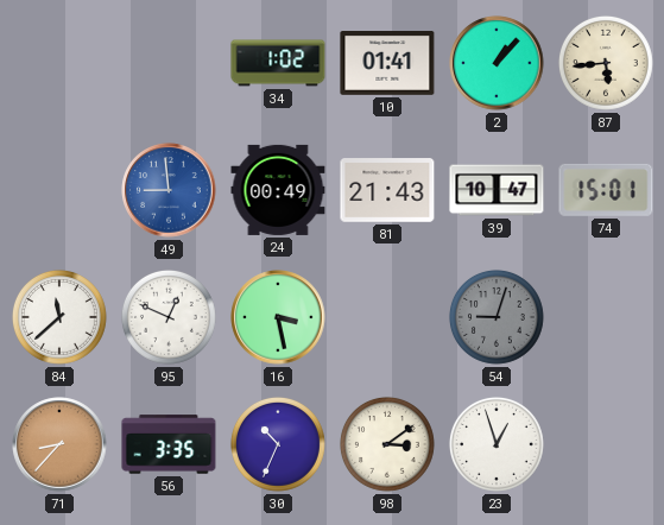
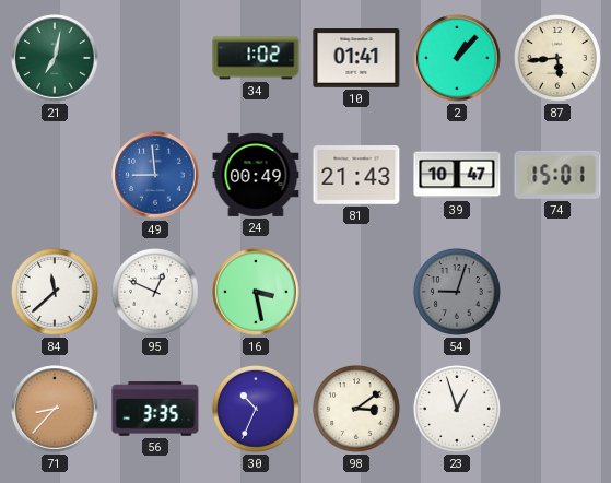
21: none -> 7:02 (55, 58)
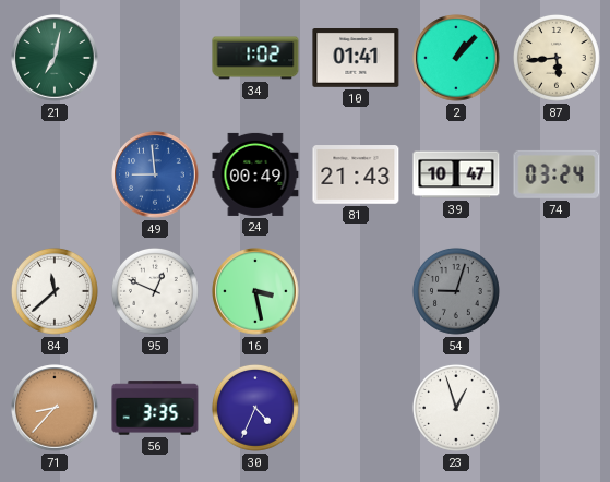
74: 15:01 -> 03:24 (557, 174)
30: 10:34 -> 4:34 (255, 408)
98: 3:09 -> none (356, 409)
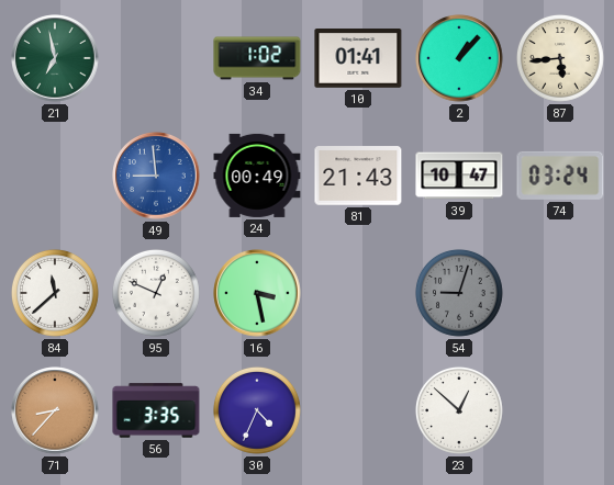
21: 7:02 -> 6:58 (55, 58)
23: 12:57 -> 12:52 (459, 410)
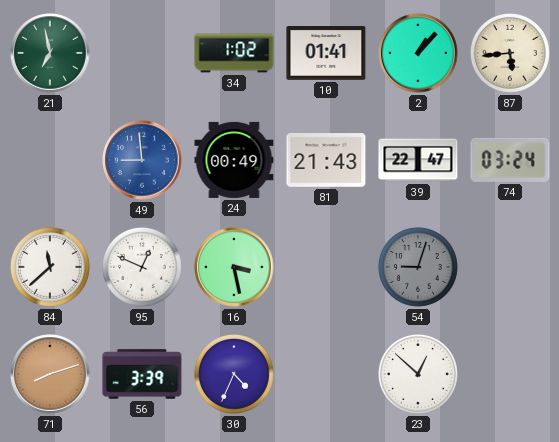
39: 10:47 -> 22:47 (418, 160)
71: 8:37 -> 8:12 (50, 374)
56: 3:35 -> 3:39 (142, 374)
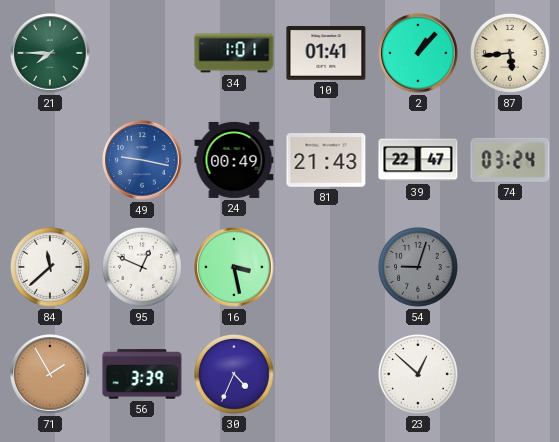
21: 6:58 -> 7:45 (50, 53)
34: 1:02 -> 1:01 (234, 53)
49: 8:59 -> 9:17 (142, 160)
71: 8:12 -> 1:55 (50, 374)
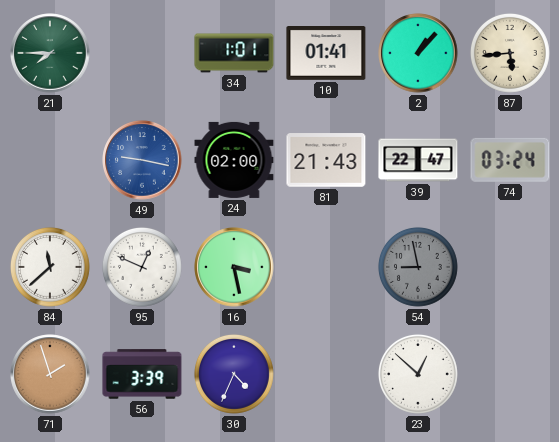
24: 00:49 -> 02:00 (234, 160)
54: 9:03 -> 8:58 (418, 267)
71: 1:55 -> 1:57 (50, 374)
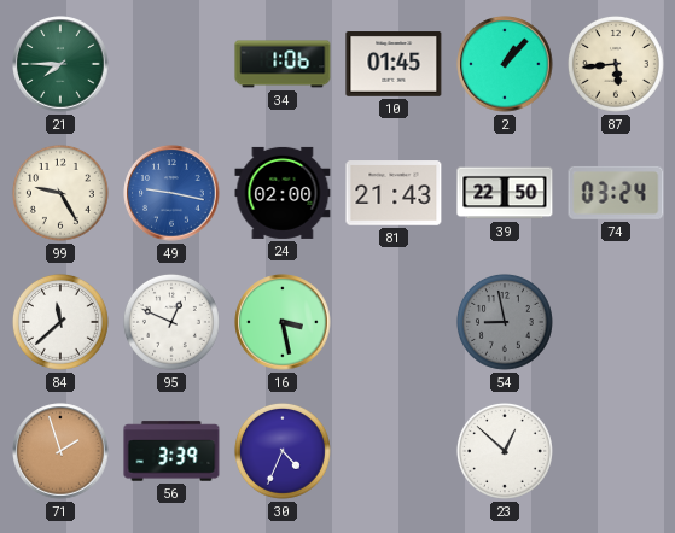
34: 1:01 -> 1:06 (283, 64)
10: 01:41 -> 01:45 (394, 65)
99: none -> 9:25 (60, 193)
39: 22:47 -> 22:50 (505, 193)
